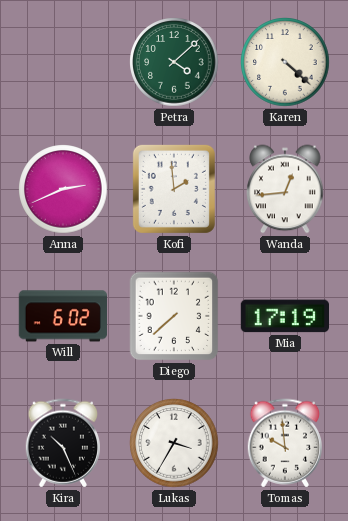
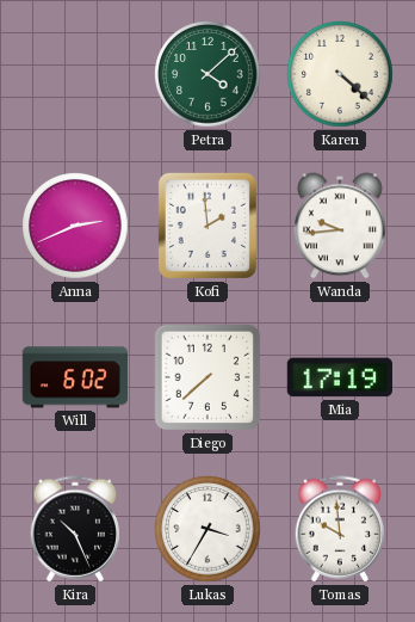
Wanda: 12:44 -> 9:44 (340, 226)
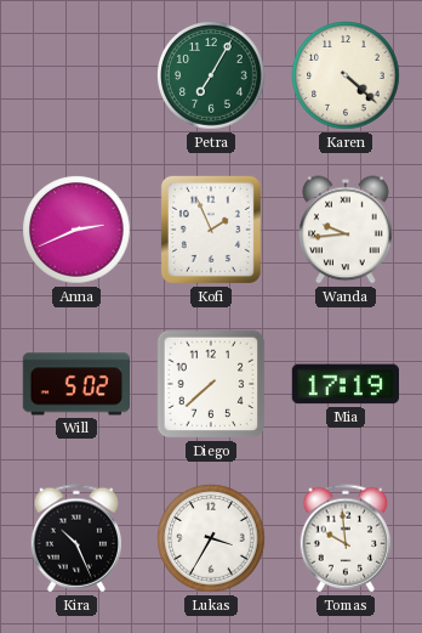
Petra: 4:08 -> 7:05 (211, 75)
Kofi: 1:59 -> 1:56 (211, 230)
Will: 6:02 -> 5:02 (75, 384)
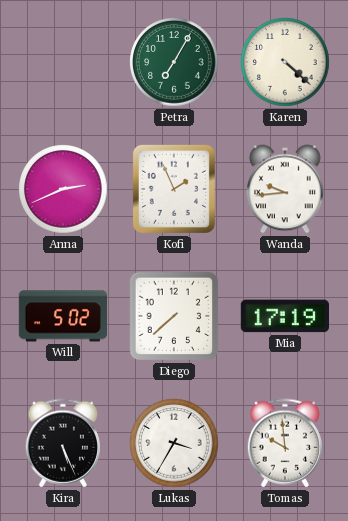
Kira: 10:26 -> 5:26 (63, 443)
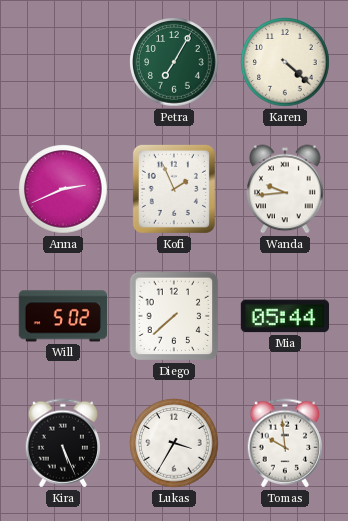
Mia: 17:19 -> 05:44 (284, 316)
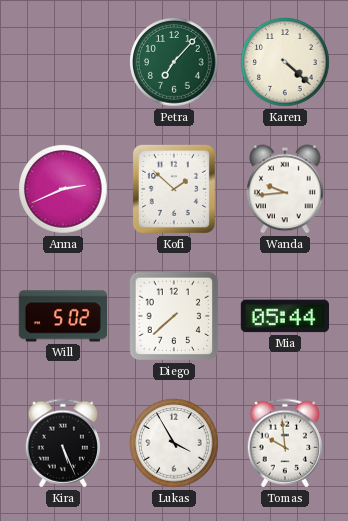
Petra: 7:05 -> 7:07 (174, 62)
Kofi: 1:56 -> 1:52 (174, 189)
Lukas: 3:35 -> 3:55 (174, 443)
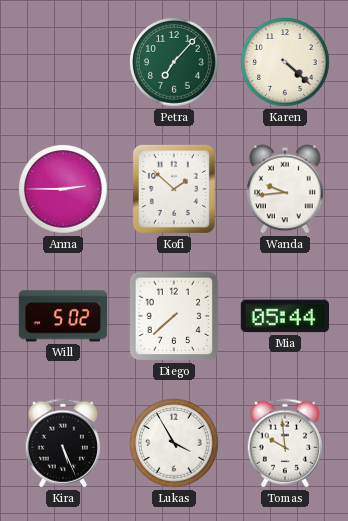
Anna: 2:41 -> 2:45 (63, 189)
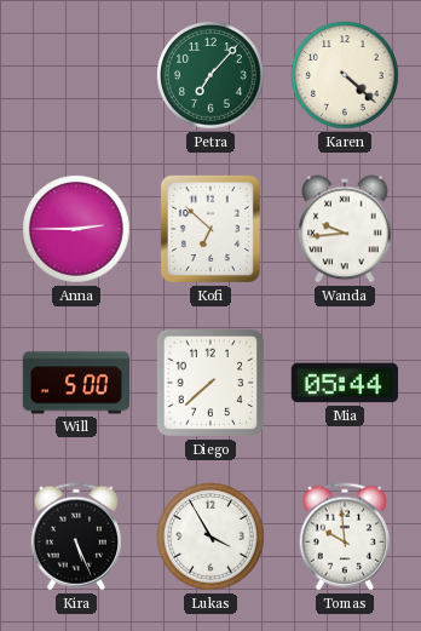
Kofi: 1:52 -> 6:52 (211, 229)
Will: 5:02 -> 5:00 (75, 383)
